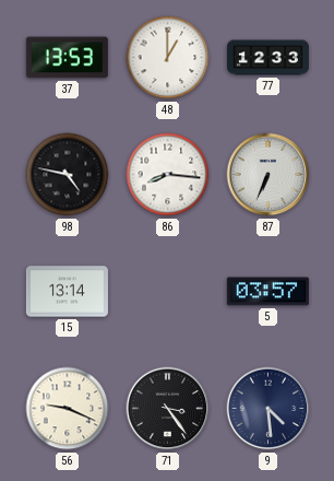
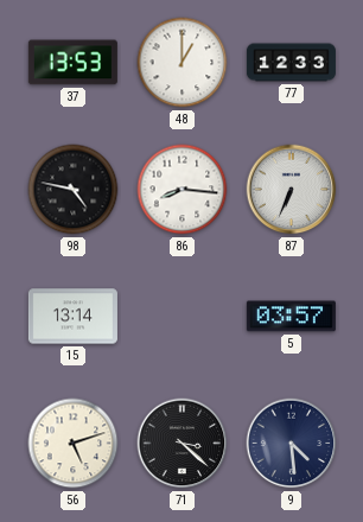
56: 9:19 -> 5:12 (74, 444)
71: 3:24 -> 3:22 (183, 444)
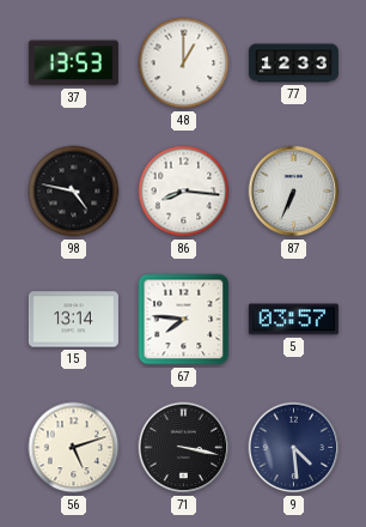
67: none -> 7:46 (184, 320)
71: 3:22 -> 3:17 (184, 448)
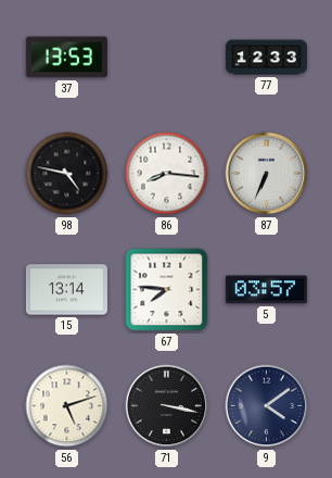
48: 1:00 -> none (184, 63)
9: 4:29 -> 4:09 (267, 406)
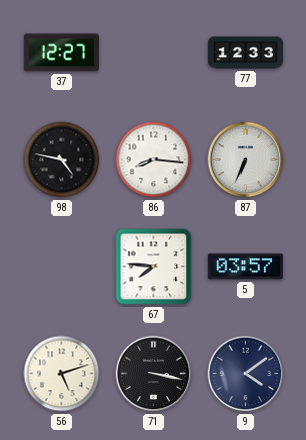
37: 13:53 -> 12:27 (61, 53)
15: 13:14 -> none (66, 290)
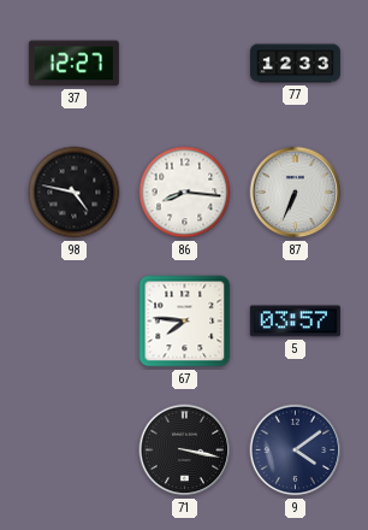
56: 5:12 -> none (62, 374)
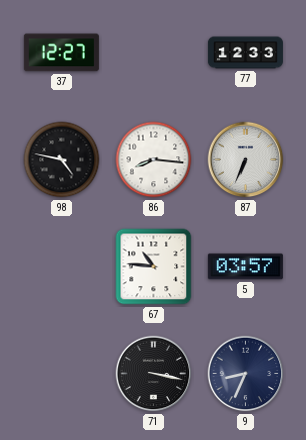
67: 7:46 -> 10:46 (154, 267)
9: 4:09 -> 8:34 (246, 374)
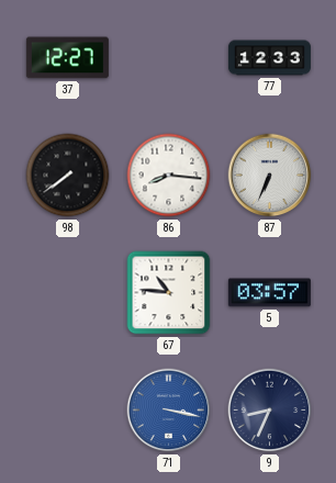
98: 4:47 -> 7:39 (68, 176)
71 dial: black -> blue (169, 411)
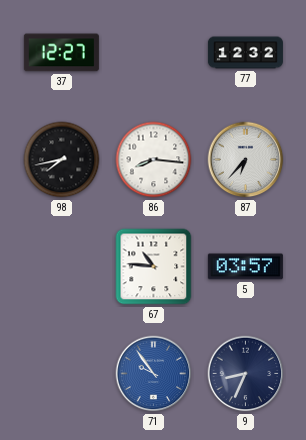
77: 12:33 -> 12:32 (245, 53)
98: 7:39 -> 7:43 (62, 160)
87: 6:34 -> 6:37 (246, 160)
71: 3:17 -> 9:54 (154, 374)
